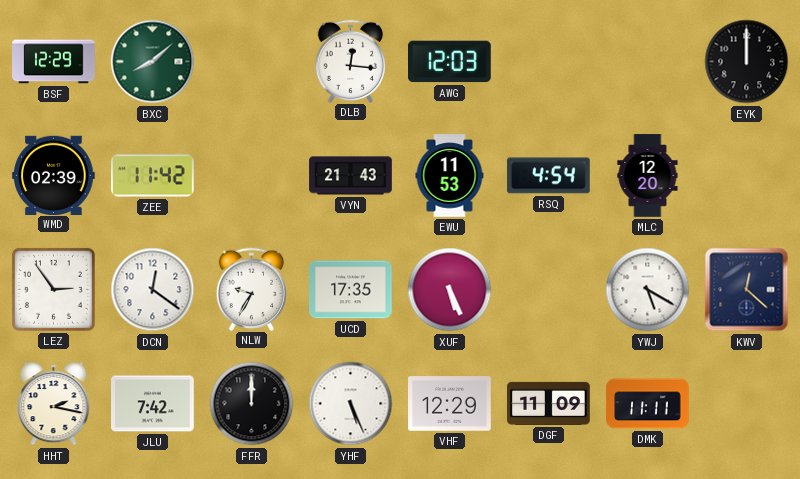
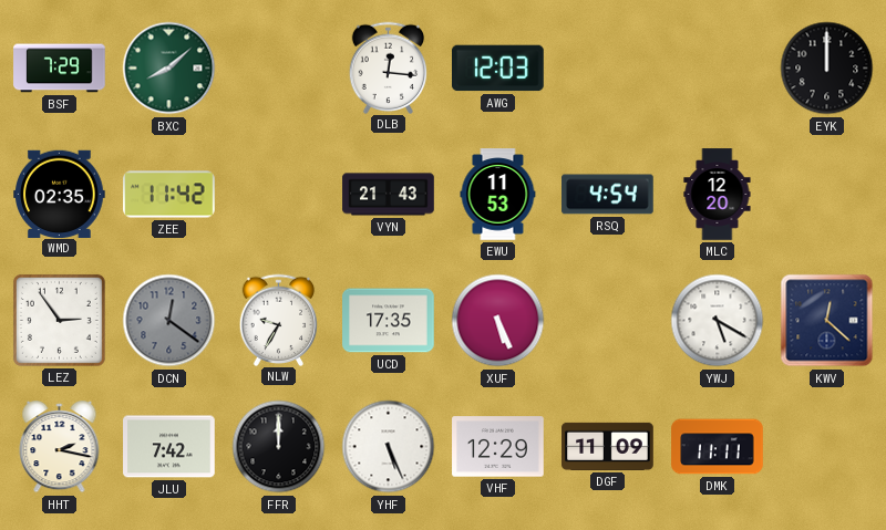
BSF: 12:29 -> 7:29 (60, 69)
WMD: 02:39 -> 02:35 (60, 194)
DCN dial: white -> grey (169, 321)
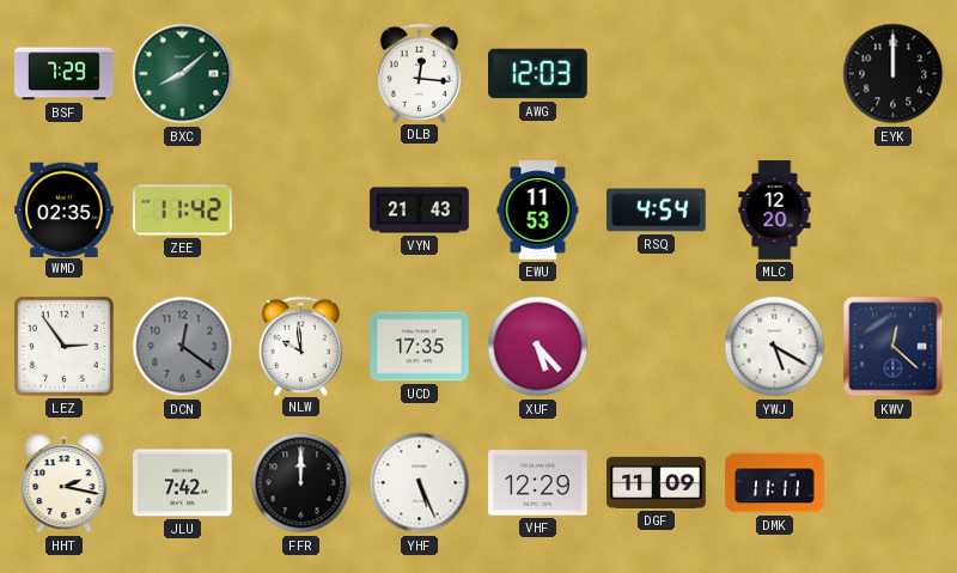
NLW: 9:35 -> 9:59 (301, 346)
XUF: 5:26 -> 5:23 (538, 347)
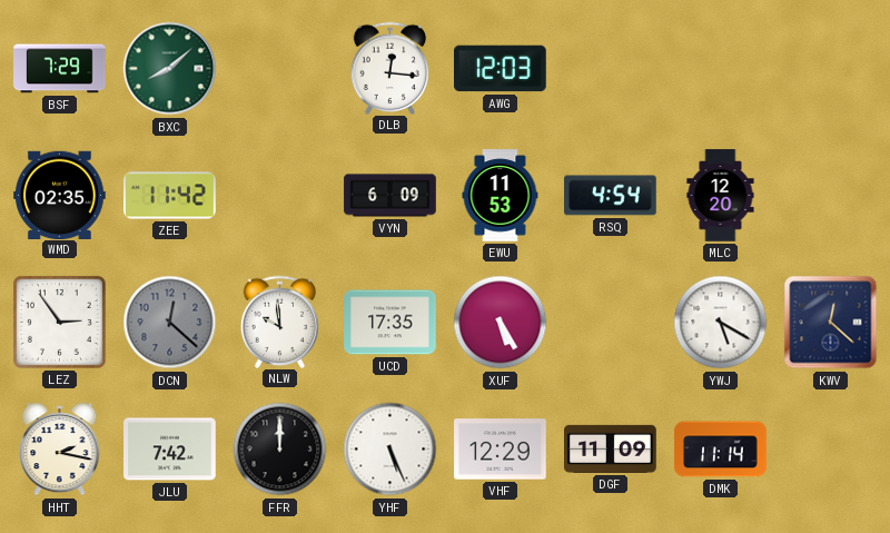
EYK: 12:00 -> none (894, 74)
VYN: 21:43 -> 6:09 (390, 196)
DCN: 12:21 -> 12:22 (170, 323)
XUF: 5:23 -> 5:25 (501, 323)
DMK: 11:11 -> 11:14 (721, 450)
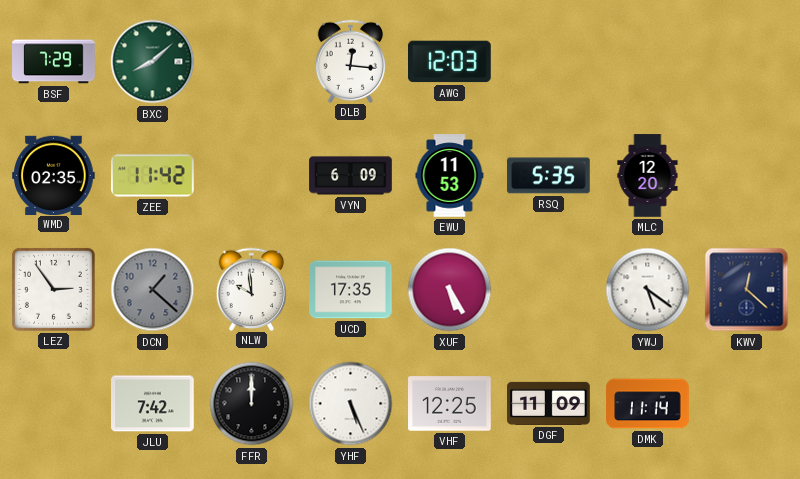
RSQ: 4:54 -> 5:35 (549, 176)
DCN: 12:22 -> 1:22 (153, 290)
YWJ: 5:20 -> 5:21 (648, 290)
HHT: 2:17 -> none (60, 451)
VHF: 12:29 -> 12:25 (450, 404)
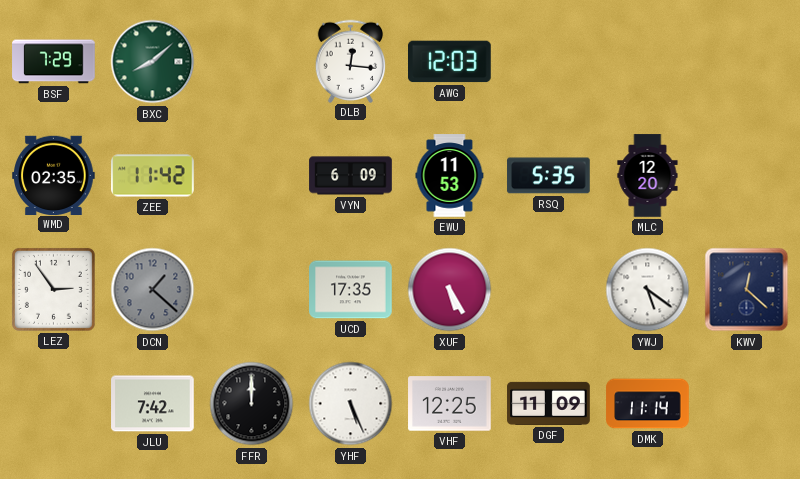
NLW: 9:59 -> none (252, 289)
